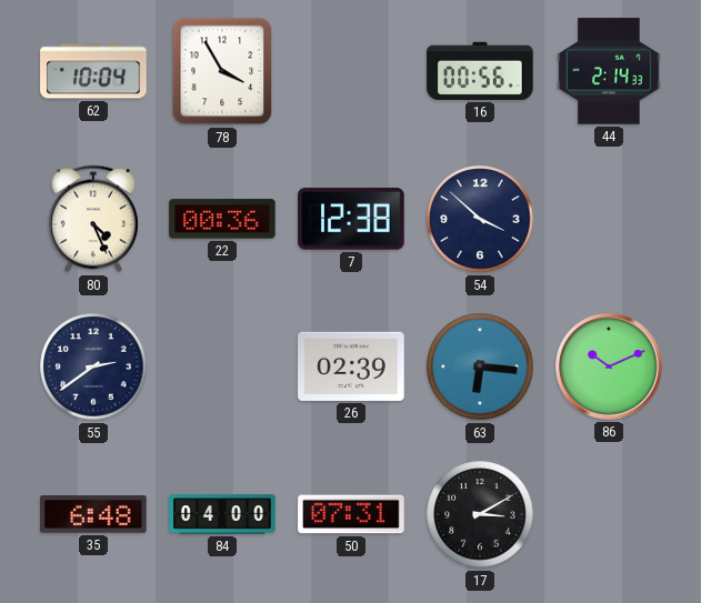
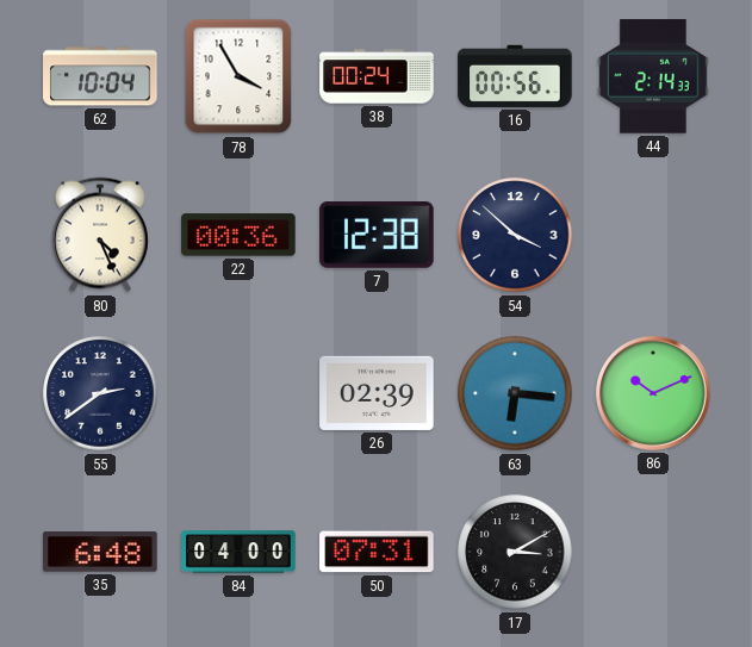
38: none -> 00:24 (377, 76)
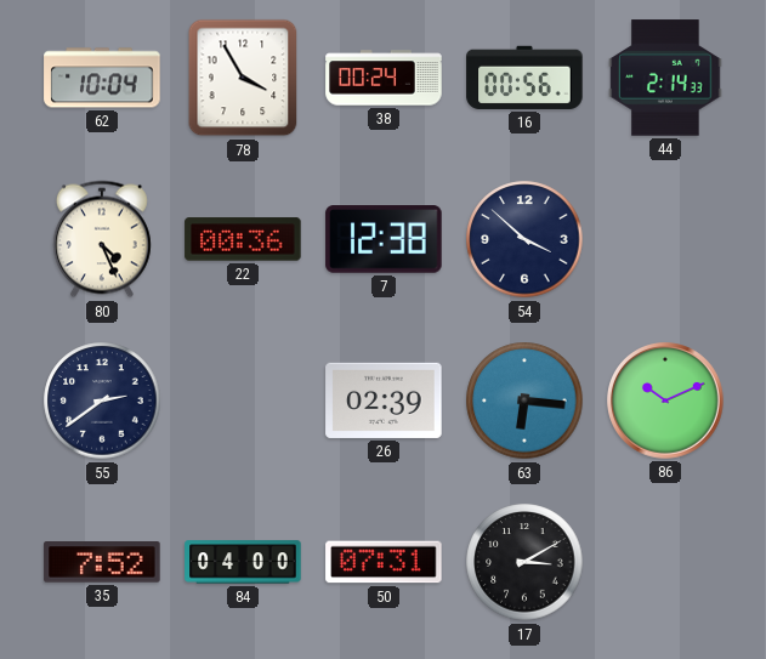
35: 6:48 -> 7:52 (102, 562)
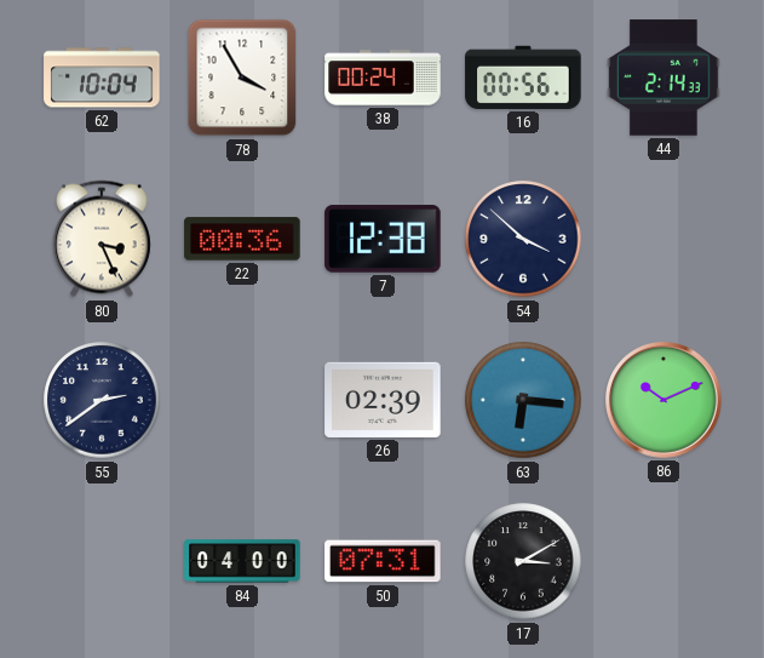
80: 4:26 -> 3:26 (102, 239)
35: 7:52 -> none (102, 562)
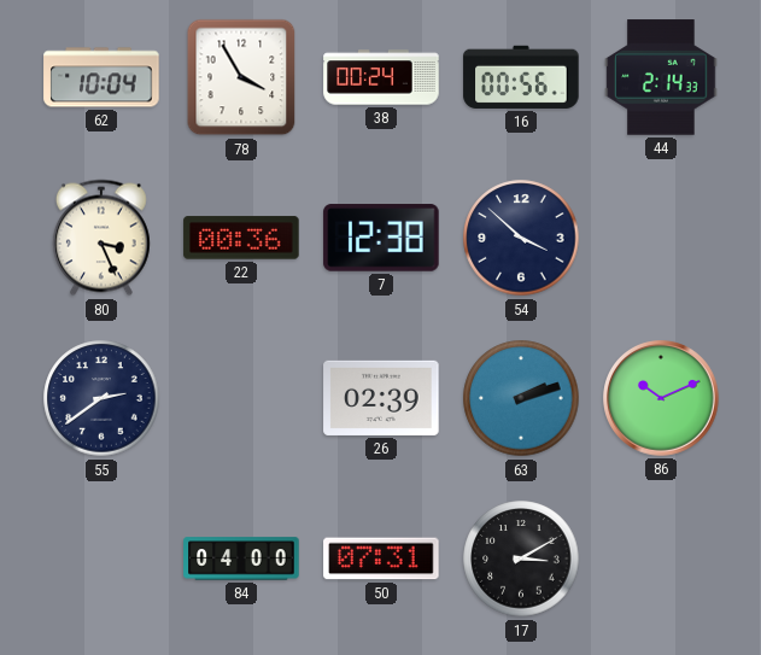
63: 6:16 -> 2:12 (521, 398)
